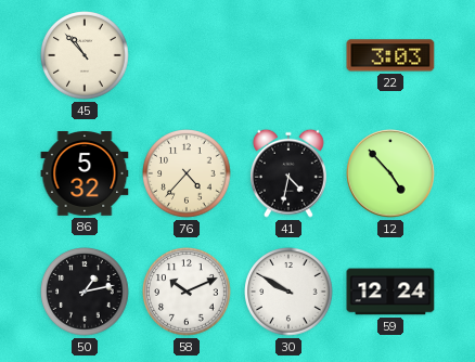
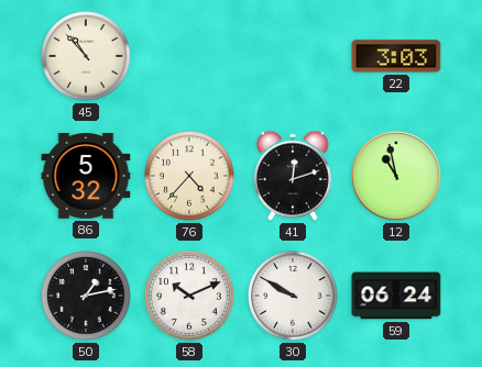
41: 4:32 -> 12:12 (293, 176)
12: 4:53 -> 10:58 (396, 176)
59: 12:24 -> 06:24 (396, 296)
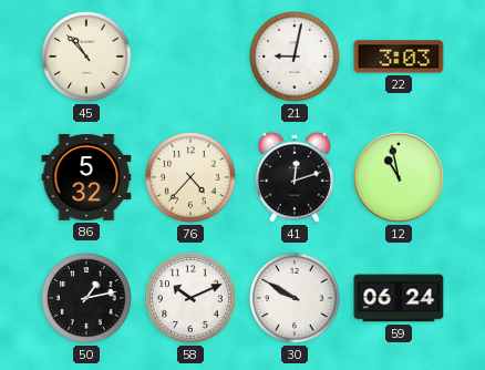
21: none -> 9:02 (295, 56)
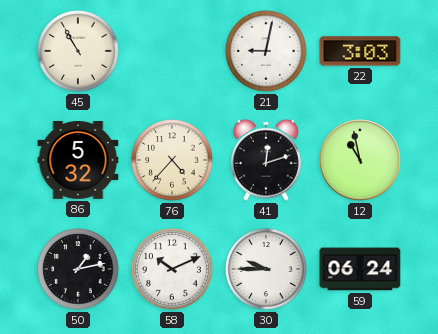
45: 10:53 -> 10:55 (78, 51)
30: 9:50 -> 9:45 (266, 269)
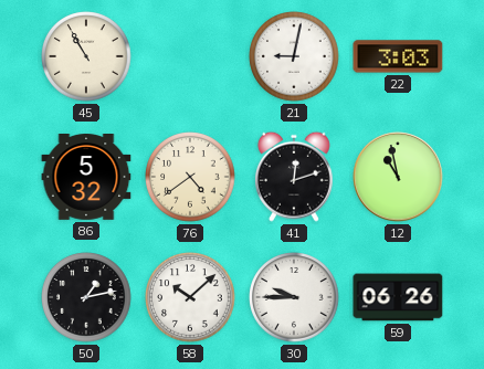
76: 4:37 -> 4:39 (190, 177)
58: 10:11 -> 10:08 (190, 297)
59: 06:24 -> 06:26 (398, 297)
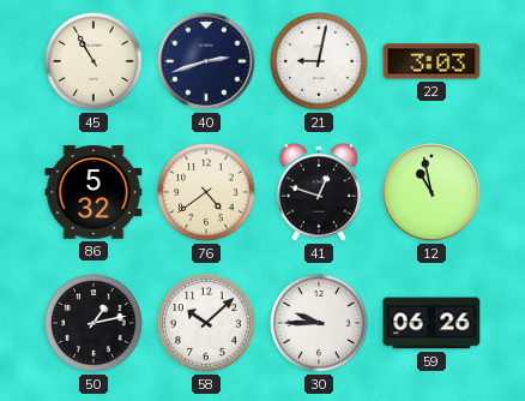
40: none -> 2:42 (206, 61)
41: 12:12 -> 12:48 (319, 192)
